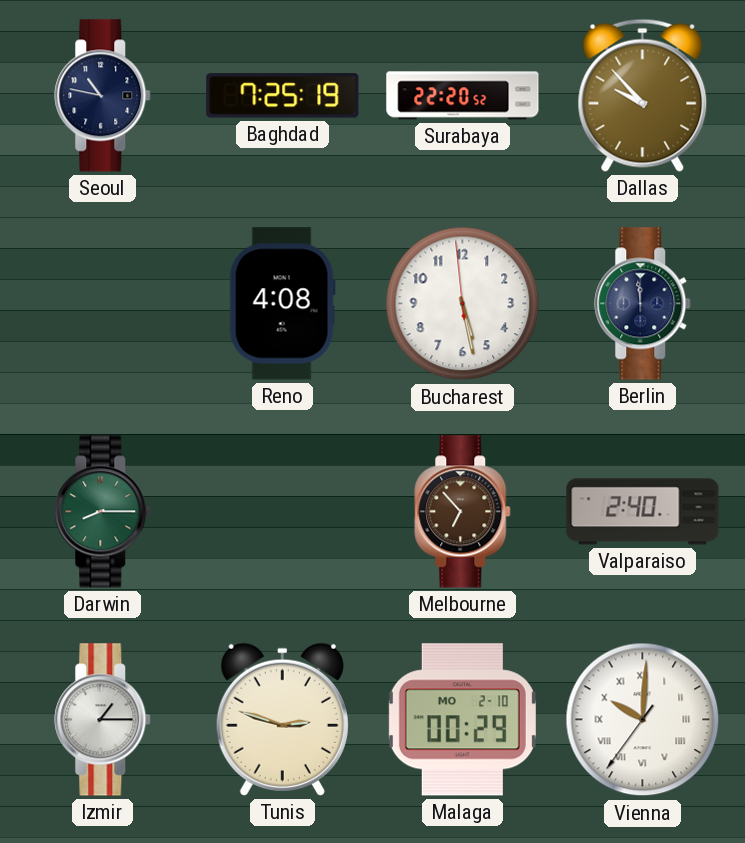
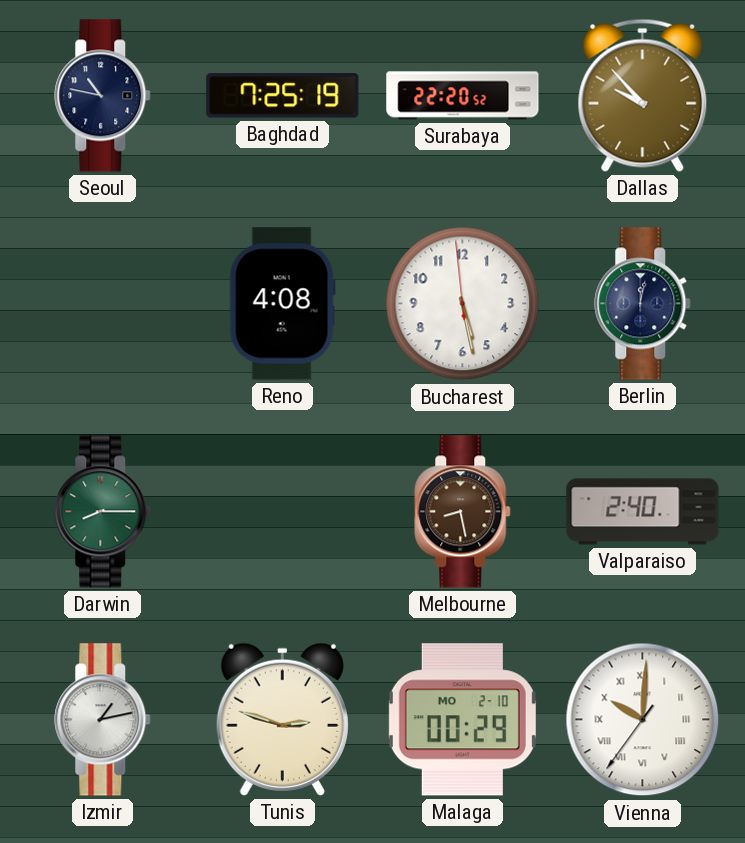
Berlin: 11:59 -> 12:02 (643, 304)
Melbourne: 6:53 -> 8:28 (463, 512)
Izmir: 1:15 -> 1:13 (103, 720)
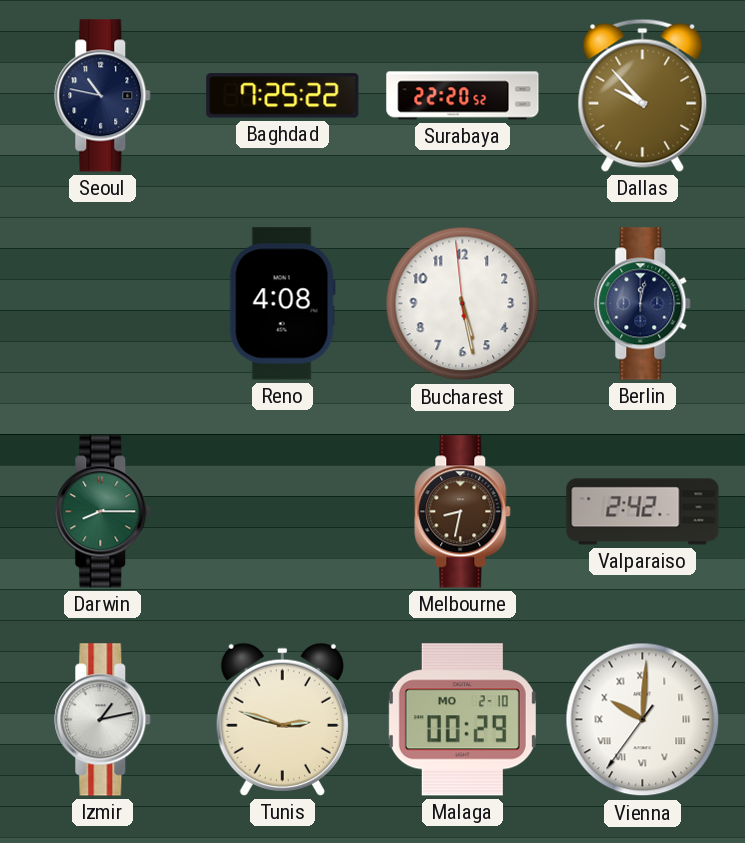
Baghdad: 7:25:19 -> 7:25:22 (283, 96)
Melbourne: 8:28 -> 8:32 (463, 512)
Valparaiso: 2:40 -> 2:42 (643, 512)
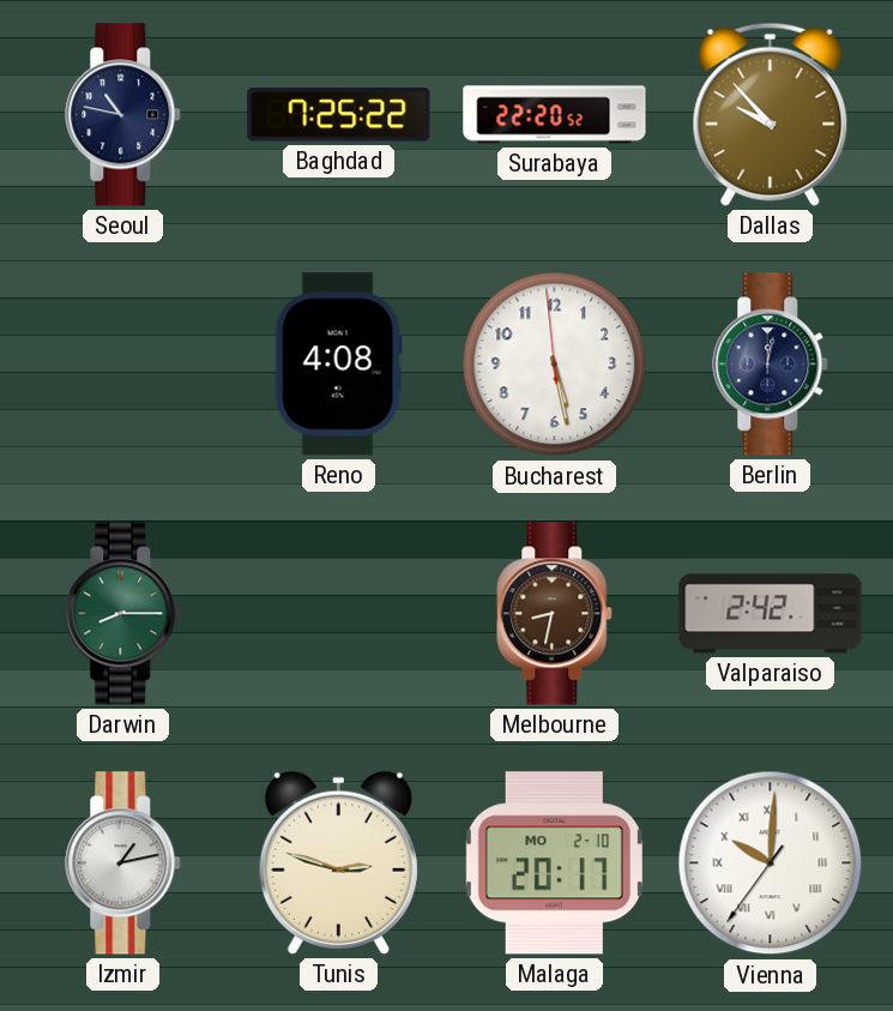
Malaga: 00:29 -> 20:17 (554, 863)
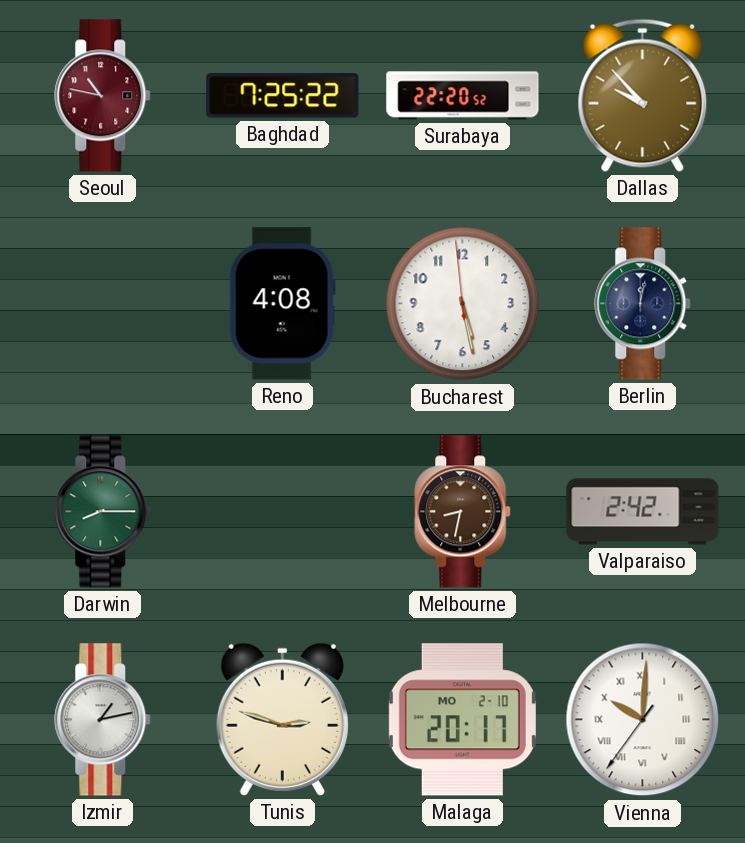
Seoul dial: navy -> burgundy (103, 96)
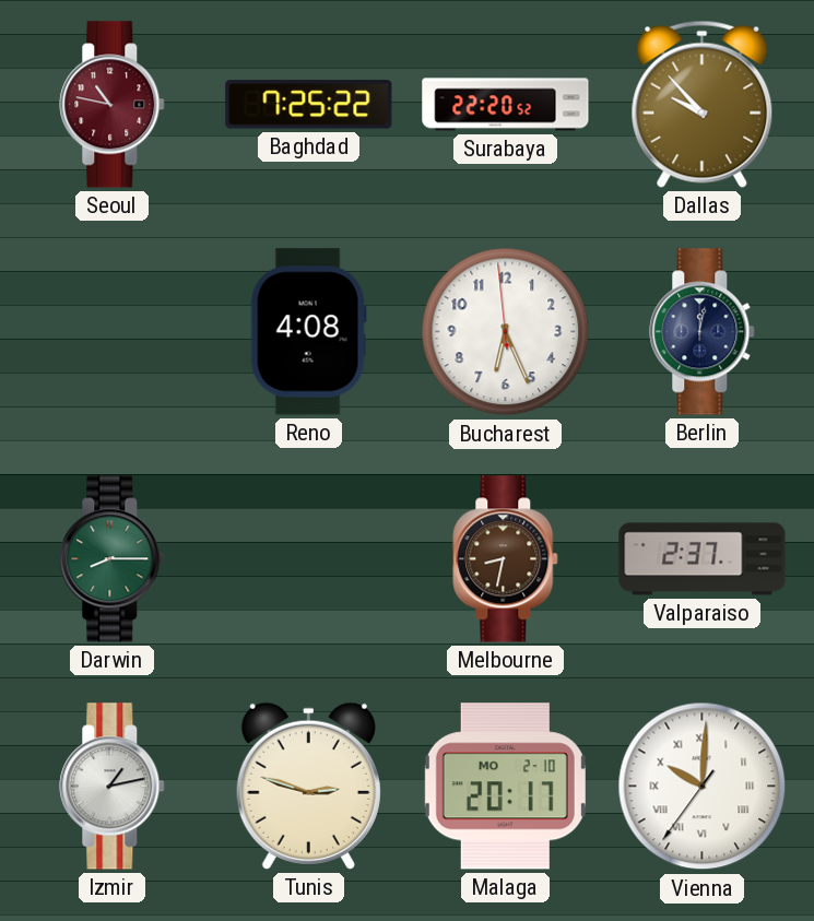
Bucharest: 5:27 -> 6:25 (506, 332)
Valparaiso: 2:42 -> 2:37 (703, 559)
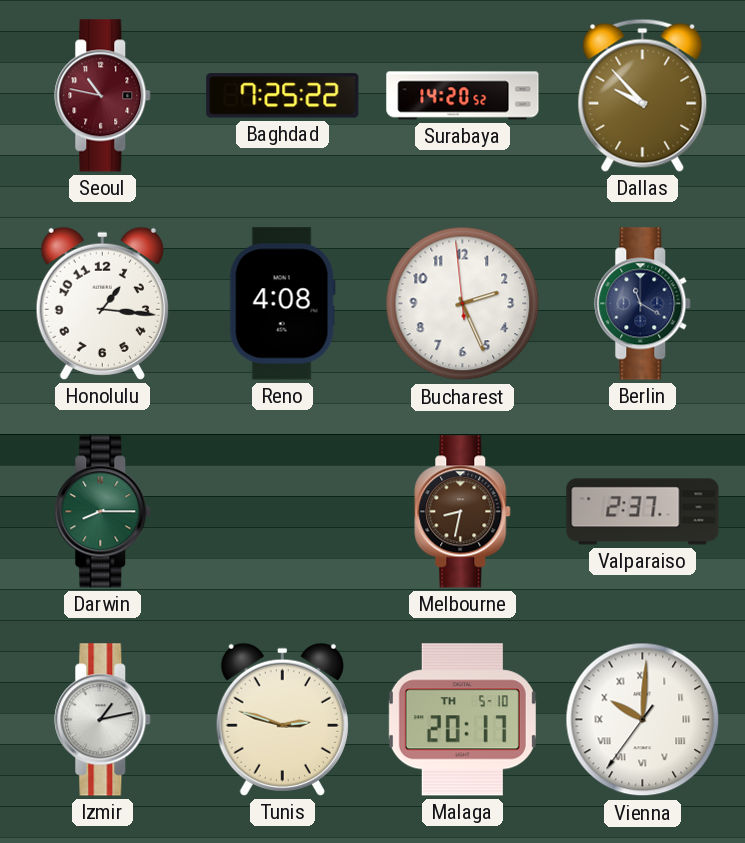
Surabaya: 22:20 -> 14:20 (463, 96)
Honolulu: none -> 1:16 (102, 303)
Bucharest: 6:25 -> 2:25 (463, 304)
Berlin: 12:02 -> 11:20 (643, 304)
Malaga date: MO 2-10 -> TH 5-10 (462, 720)
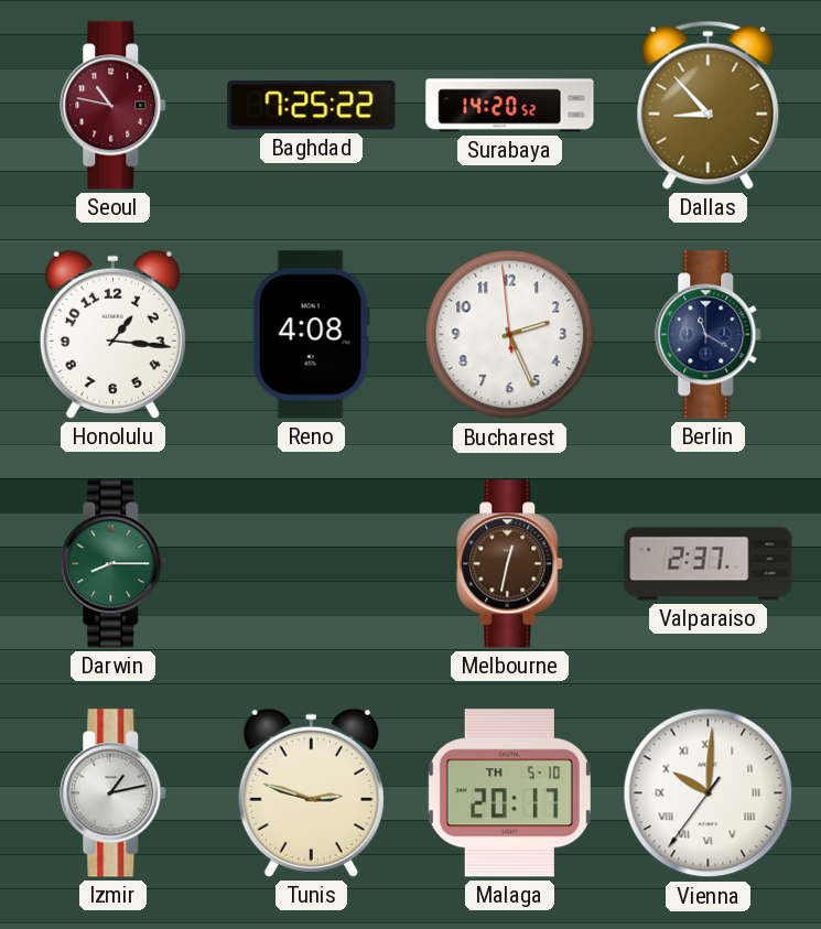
Dallas: 9:53 -> 8:53 (709, 105)
Melbourne: 8:32 -> 12:32 (510, 564)
